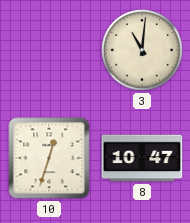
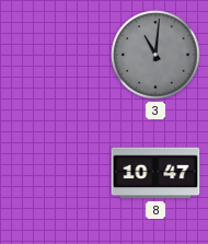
3 dial: cream -> grey (155, 55)
10: 12:33 -> none (49, 158)
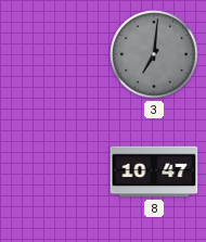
3: 11:01 -> 7:01 (154, 54)
